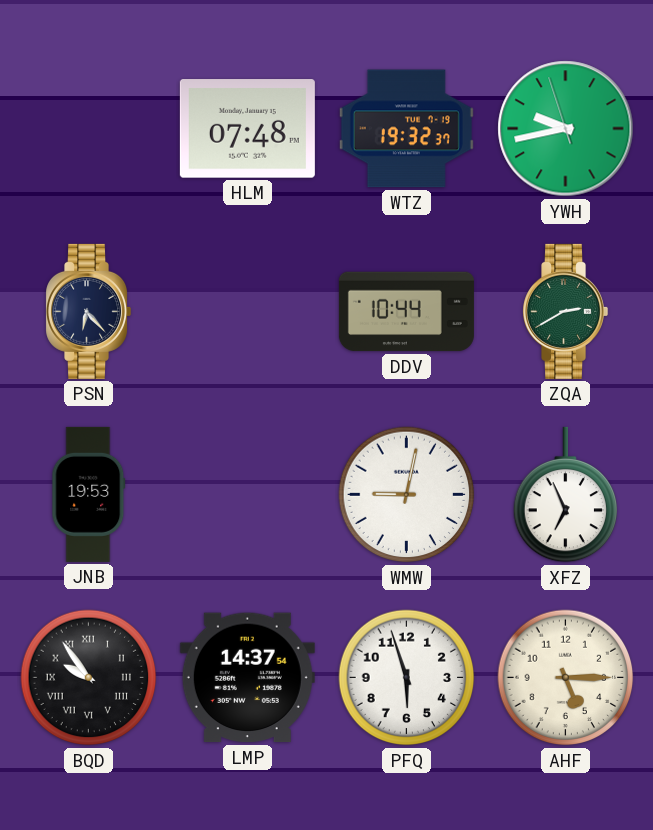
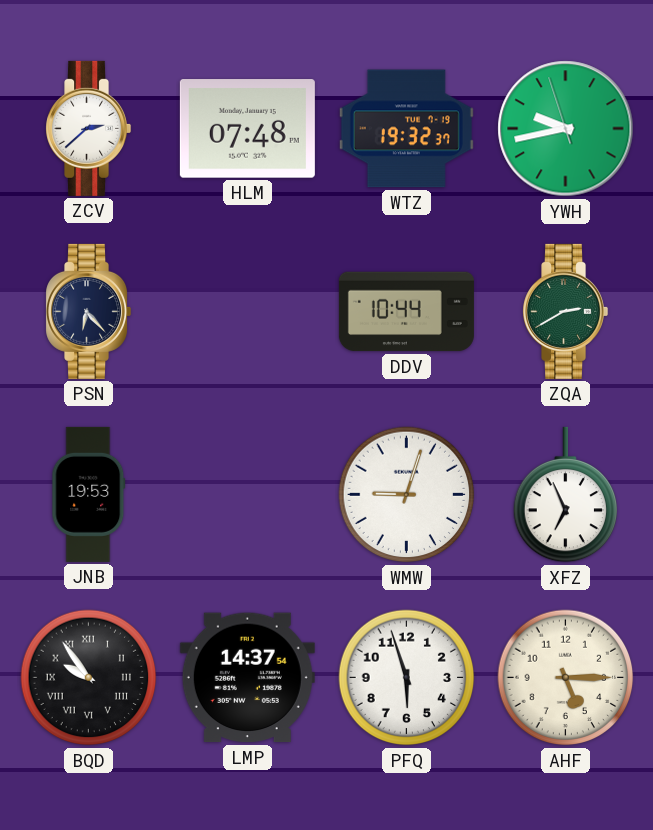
ZCV: none -> 2:38 (89, 128)
WMW: 9:02 -> 9:03 (407, 495)
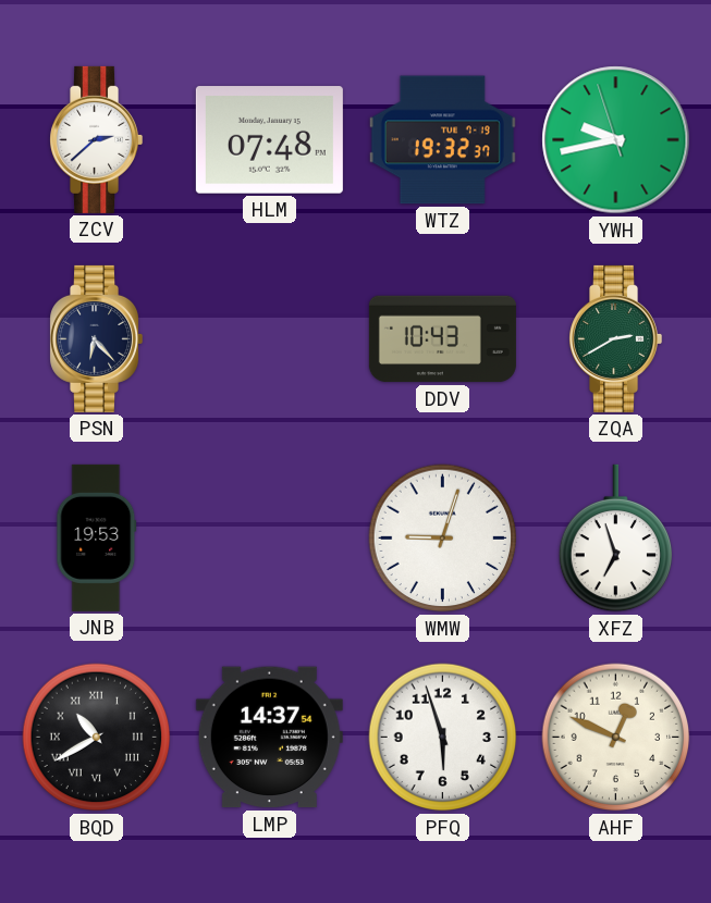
DDV: 10:44 -> 10:43 (442, 339)
XFZ: 6:56 -> 6:57 (615, 539)
BQD: 9:54 -> 10:40 (97, 738)
AHF: 5:15 -> 12:49 (616, 738)
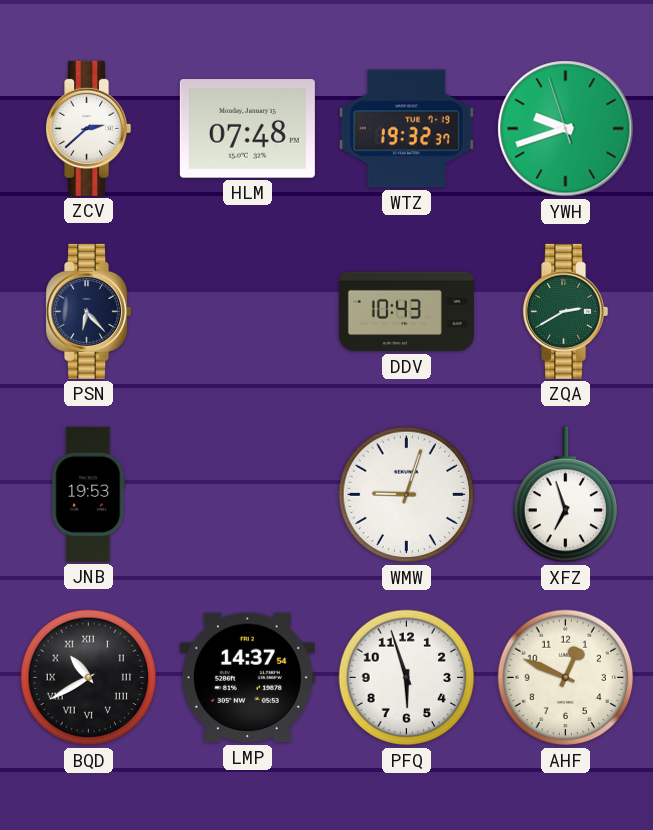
YWH: 9:42 -> 9:41 (566, 129)
